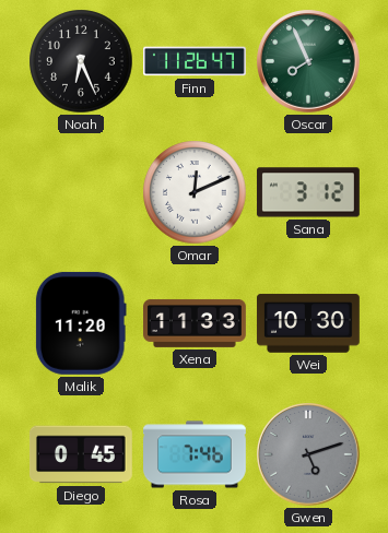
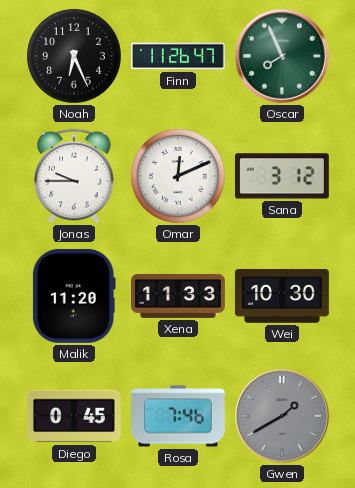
Jonas: none -> 9:45 (74, 176)
Gwen: 5:12 -> 1:40 (283, 417)
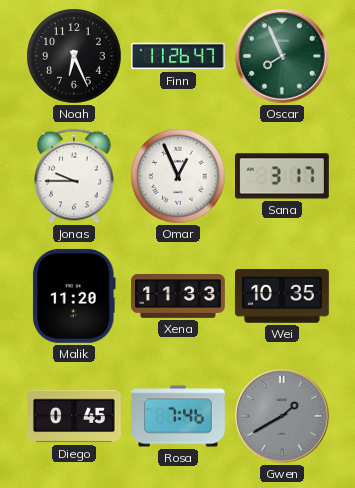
Omar: 12:11 -> 12:56 (178, 176)
Sana: 3:12 -> 3:17 (282, 176)
Wei: 10:30 -> 10:35 (282, 296)
